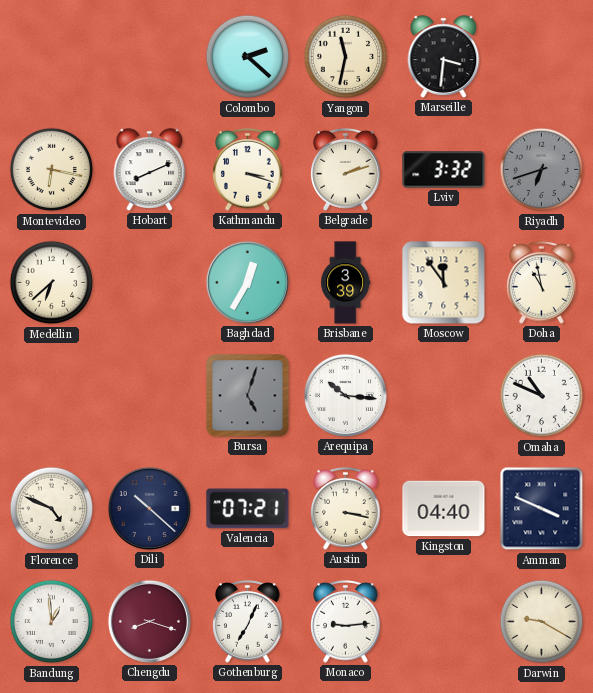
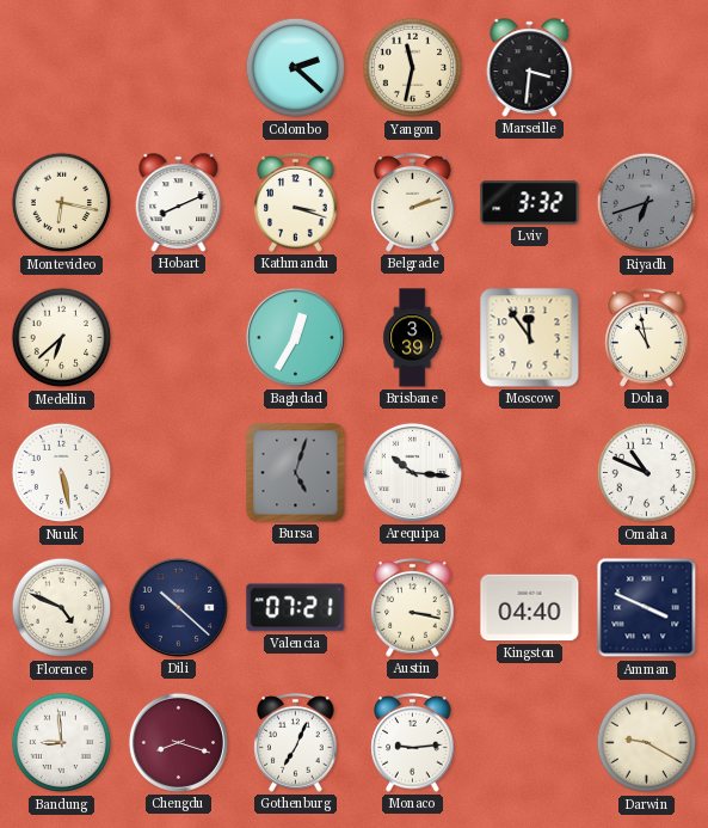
Nuuk: none -> 5:28 (62, 473)
Bandung: 12:59 -> 8:59 (62, 743)
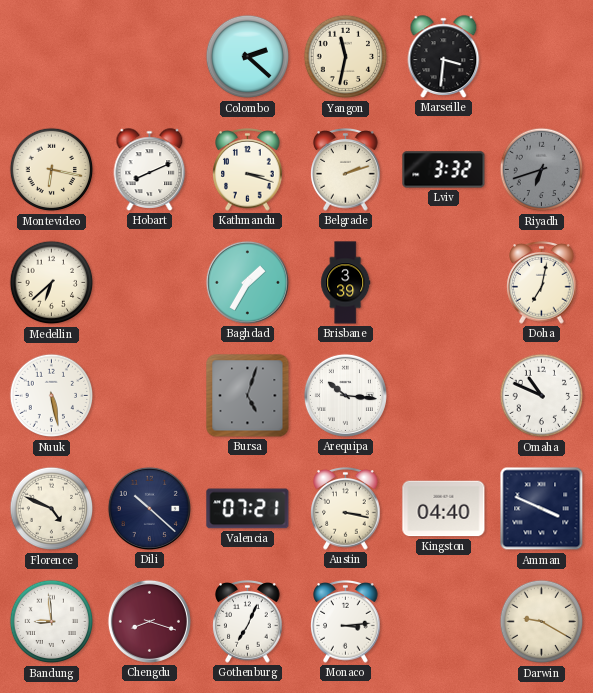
Baghdad: 12:35 -> 1:35 (247, 282)
Moscow: 11:54 -> none (530, 338)
Doha: 10:58 -> 7:02 (542, 283)
Monaco: 9:14 -> 3:14 (346, 622)
